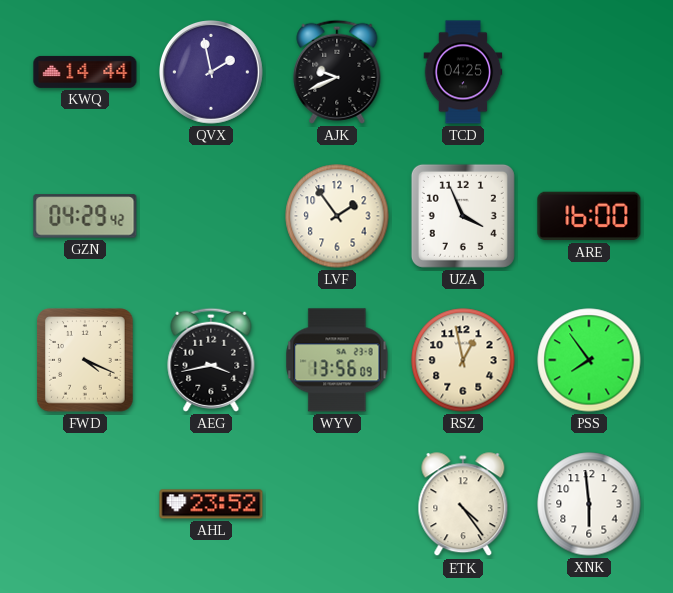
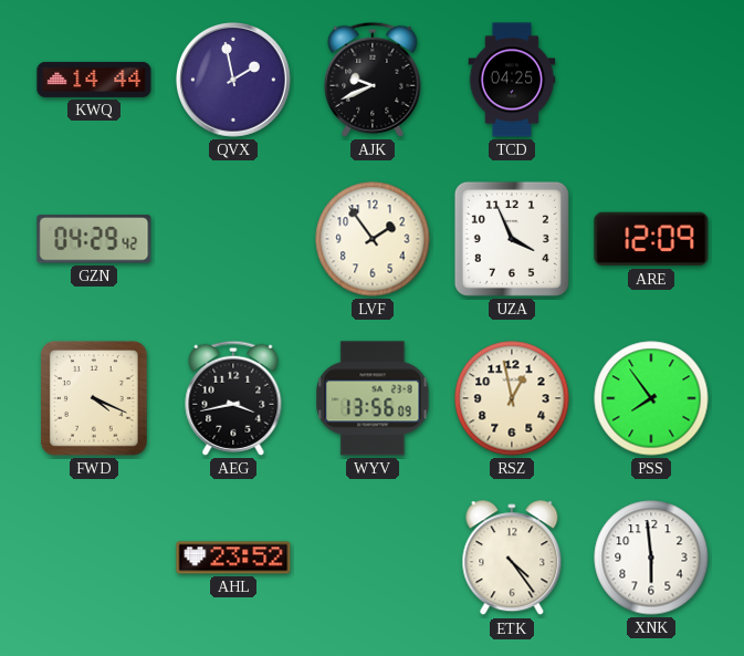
ARE: 16:00 -> 12:09 (651, 239)
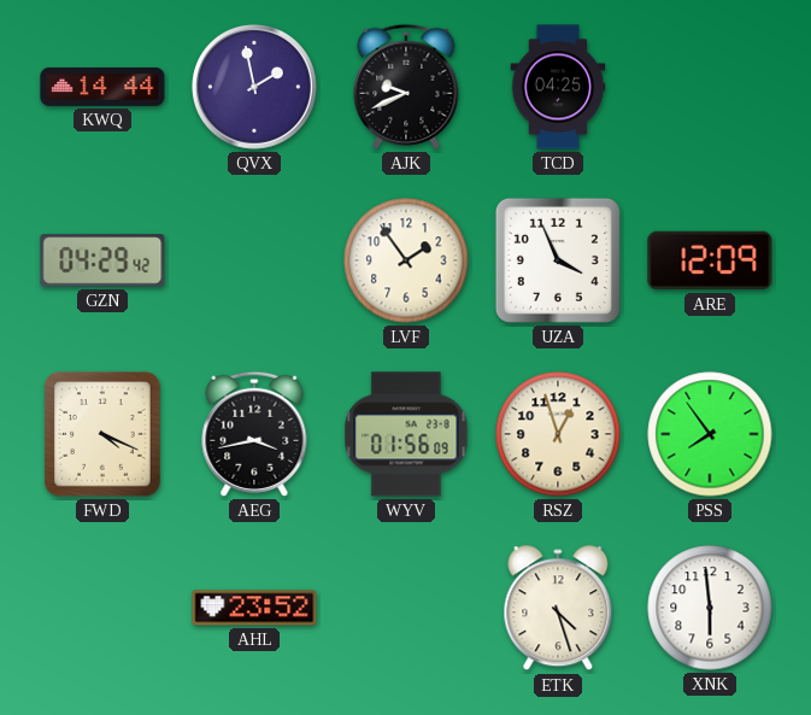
WYV: 13:56 -> 01:56 (406, 434)
RSZ: 12:58 -> 12:57 (558, 434)
ETK: 4:24 -> 4:27 (558, 609)
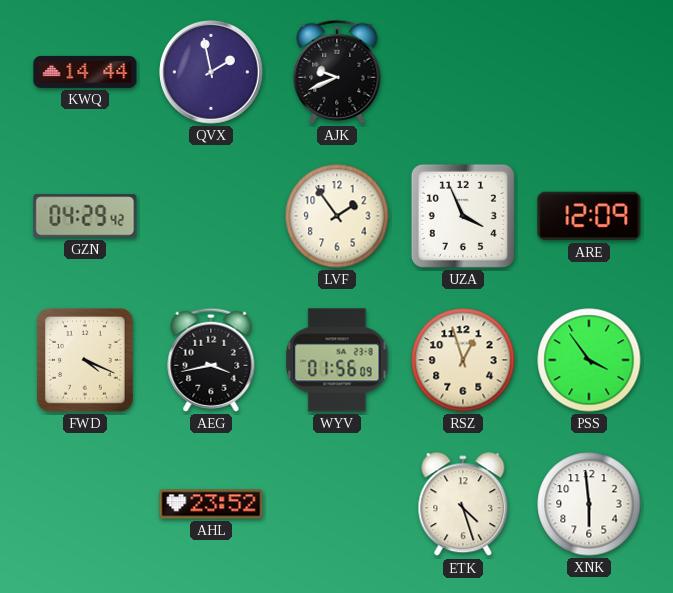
TCD: 04:25 -> none (558, 87)
PSS: 7:54 -> 3:54 (589, 360)
